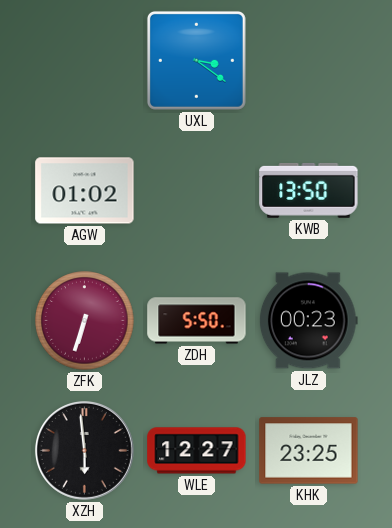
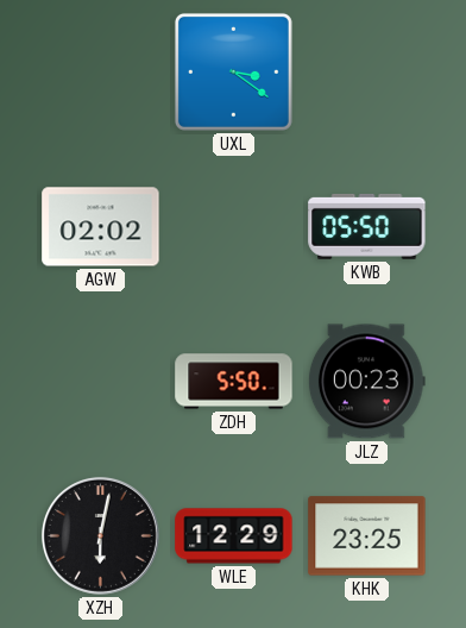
AGW: 01:02 -> 02:02 (101, 227)
KWB: 13:50 -> 05:50 (367, 226)
ZFK: 6:33 -> none (85, 321)
XZH: 5:59 -> 6:02 (100, 535)
WLE: 12:27 -> 12:29 (234, 536)
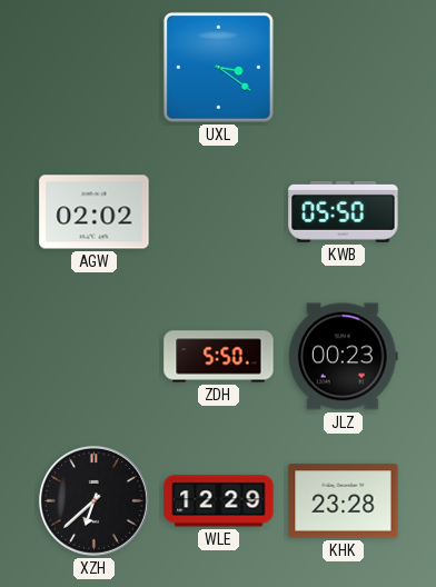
XZH: 6:02 -> 6:38 (93, 500)
KHK: 23:25 -> 23:28 (344, 501)
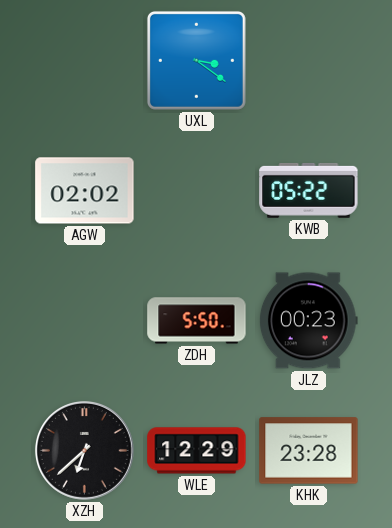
KWB: 05:50 -> 05:22 (309, 190)
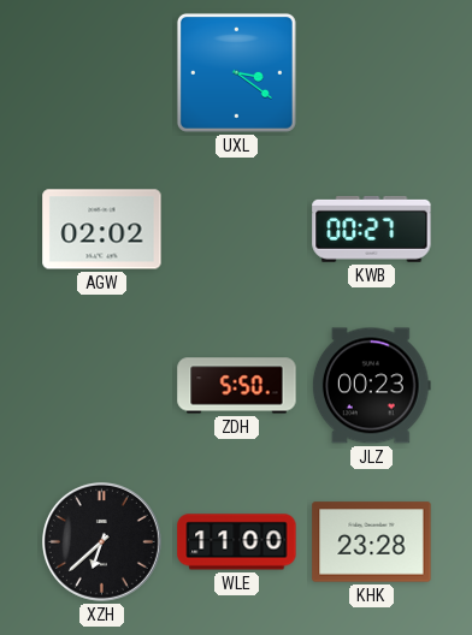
KWB: 05:22 -> 00:27 (372, 229)
WLE: 12:29 -> 11:00 (237, 542)
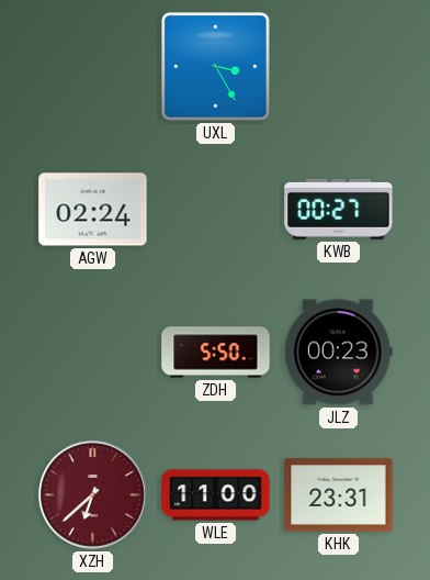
UXL: 3:21 -> 3:25 (215, 66)
AGW: 02:02 -> 02:24 (93, 210)
XZH dial: black -> burgundy (92, 494)
KHK: 23:28 -> 23:31 (339, 495)
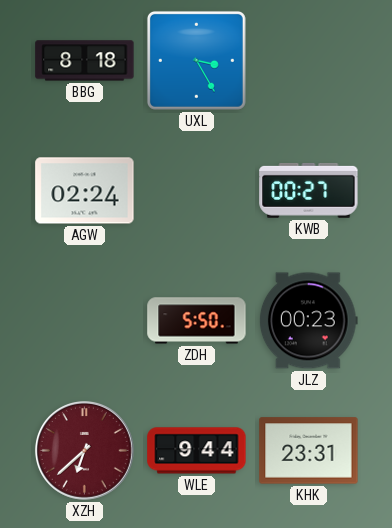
BBG: none -> 8:18 (85, 61)
WLE: 11:00 -> 9:44 (197, 451)
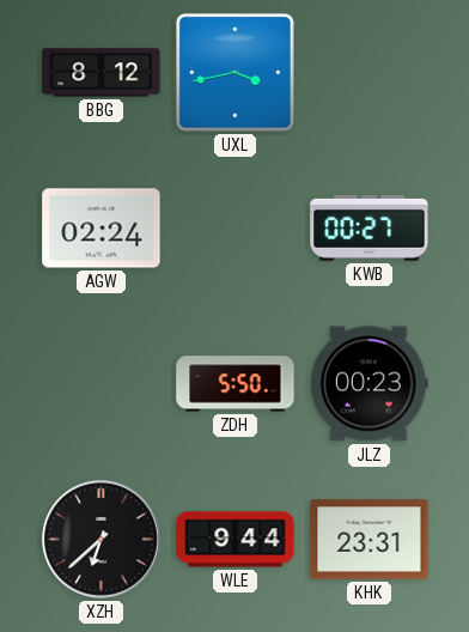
BBG: 8:18 -> 8:12 (102, 73)
UXL: 3:25 -> 3:43 (234, 72)
XZH dial: burgundy -> black (100, 539)
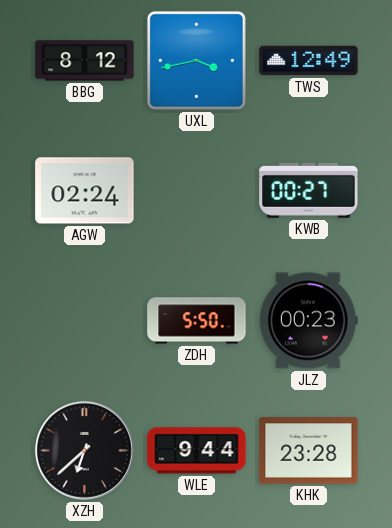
TWS: none -> 12:49 (309, 61)
KHK: 23:31 -> 23:28 (309, 451)
